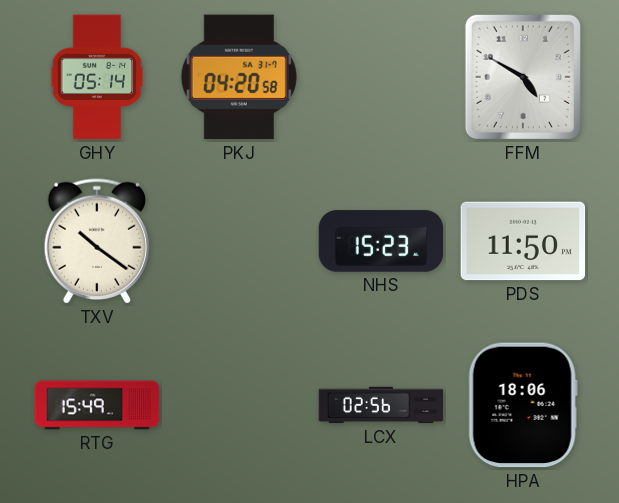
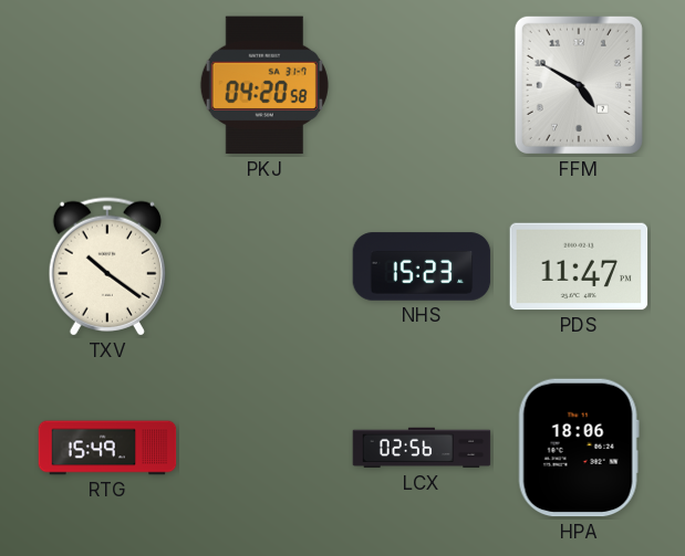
GHY: 05:14 -> none (97, 77)
PDS: 11:50 -> 11:47 (579, 266)
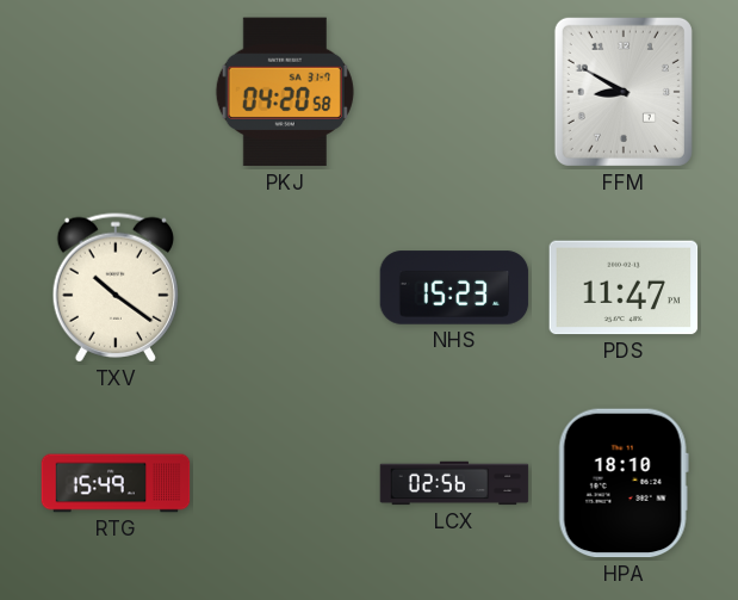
FFM: 4:50 -> 8:50 (624, 92)
HPA: 18:06 -> 18:10 (624, 483)
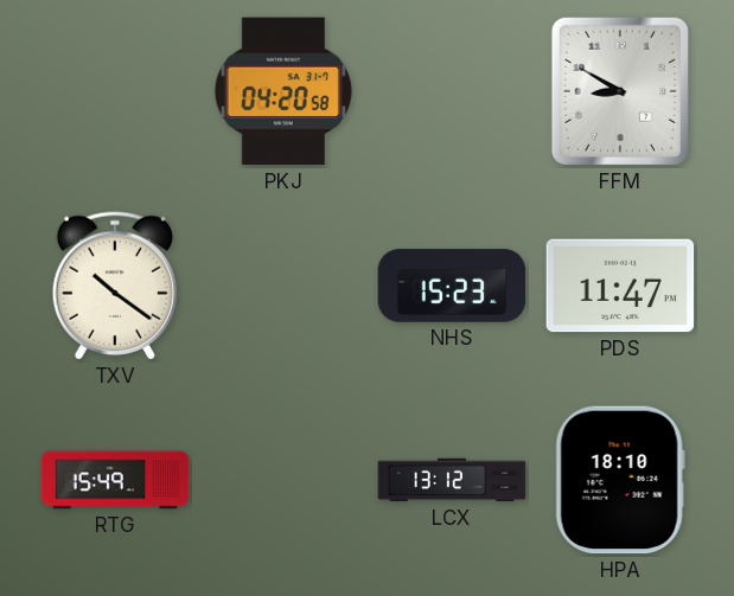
LCX: 02:56 -> 13:12 (452, 480)
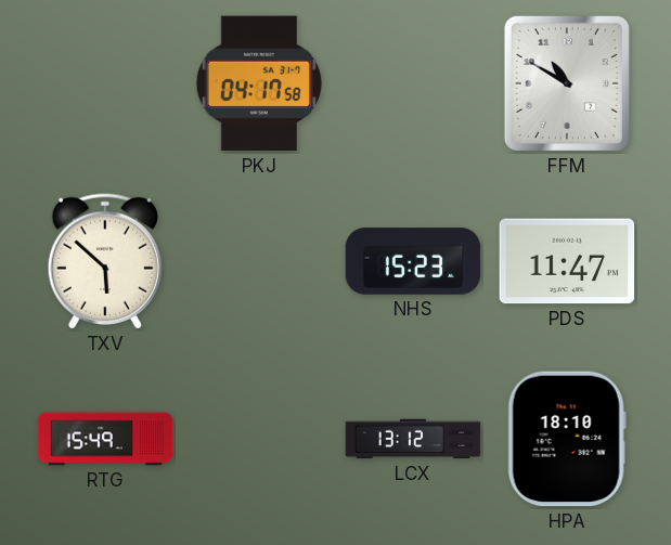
PKJ: 04:20 -> 04:17 (259, 83)
FFM: 8:50 -> 10:50 (567, 83)
TXV: 10:21 -> 5:52 (104, 261)
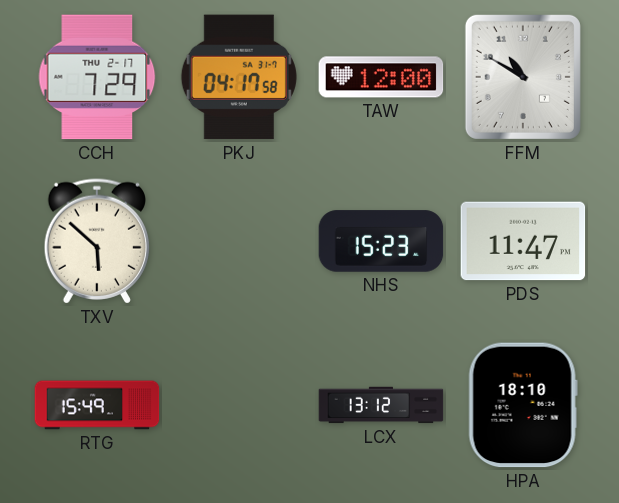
CCH: none -> 7:29 (97, 77)
TAW: none -> 12:00 (381, 77)
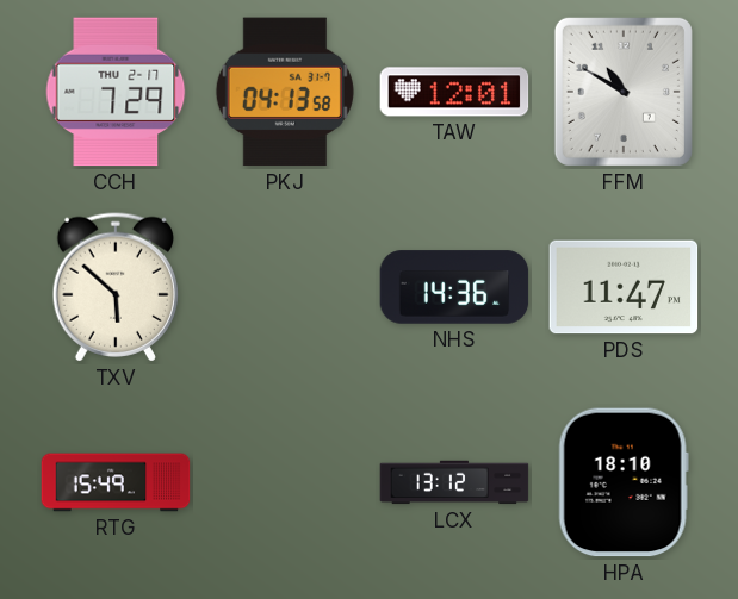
PKJ: 04:17 -> 04:13 (285, 92)
TAW: 12:00 -> 12:01 (454, 92)
NHS: 15:23 -> 14:36 (454, 287)
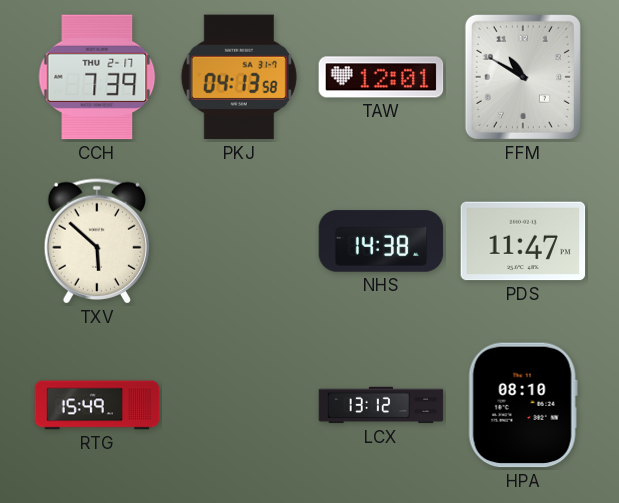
CCH: 7:29 -> 7:39 (97, 77)
NHS: 14:36 -> 14:38 (381, 241)
HPA: 18:10 -> 08:10 (523, 405)
